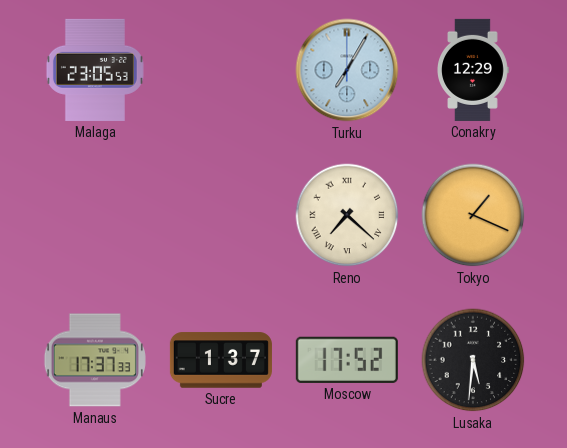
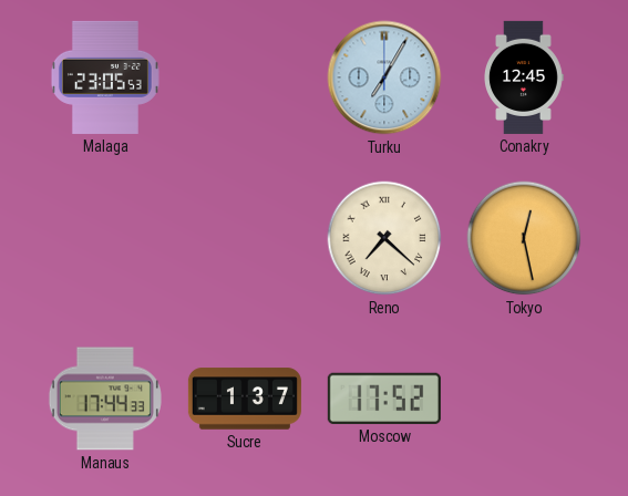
Conakry: 12:29 -> 12:45 (524, 77)
Tokyo: 1:19 -> 12:28 (524, 238)
Manaus: 17:37 -> 17:44 (105, 399)
Lusaka: 5:31 -> none (473, 360)
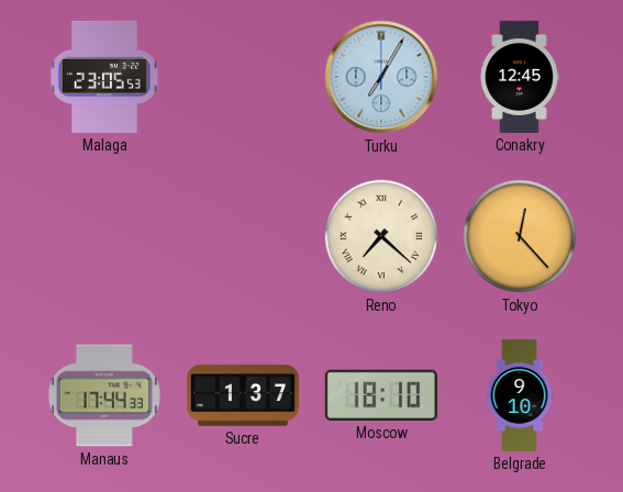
Tokyo: 12:28 -> 12:23 (520, 236)
Moscow: 17:52 -> 18:10 (381, 395)
Belgrade: none -> 9:10 (520, 395)
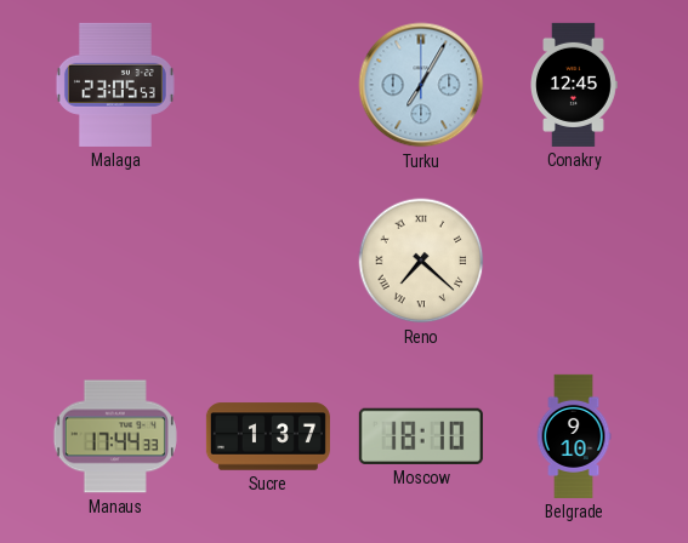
Tokyo: 12:23 -> none (520, 236)
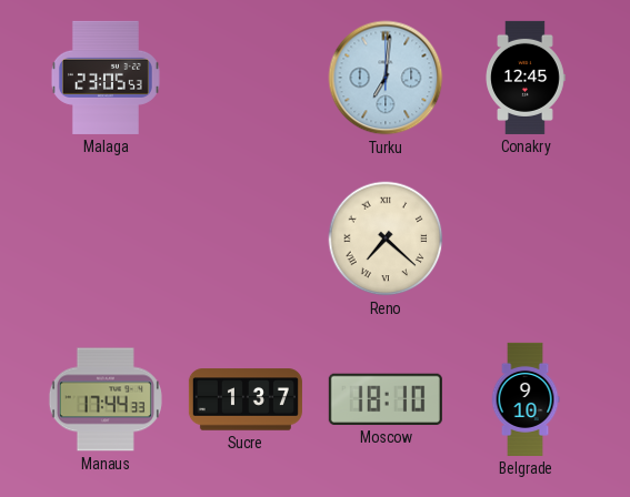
Turku: 7:05 -> 7:01 (386, 78)
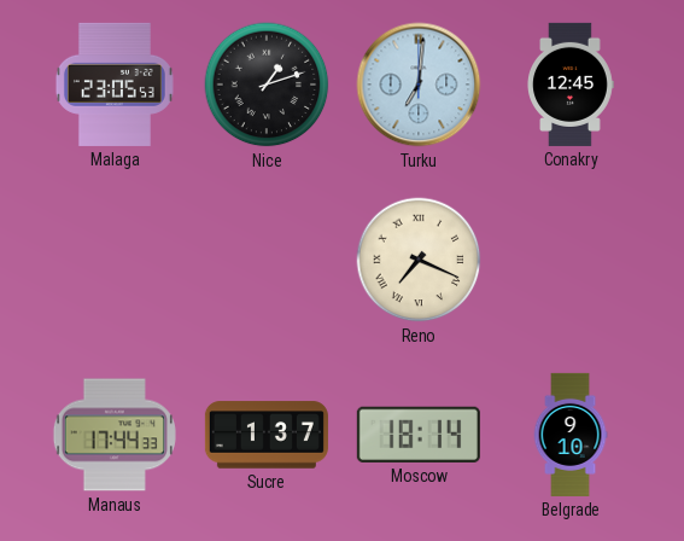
Nice: none -> 1:12 (267, 85)
Reno: 7:22 -> 7:19 (419, 260)
Moscow: 18:10 -> 18:14 (419, 435)
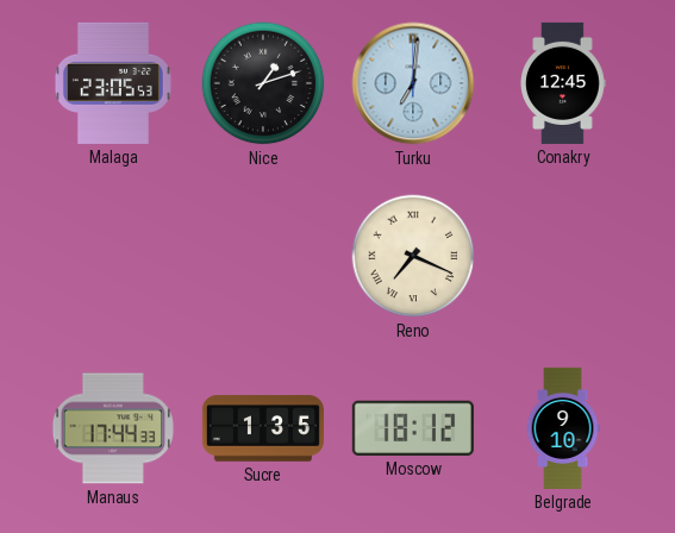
Sucre: 1:37 -> 1:35 (263, 428)
Moscow: 18:14 -> 18:12 (413, 428)
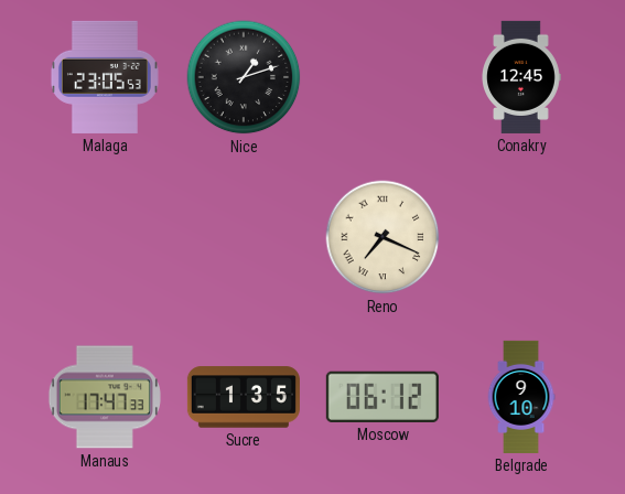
Turku: 7:01 -> none (413, 83)
Manaus: 17:44 -> 17:47 (105, 397)
Moscow: 18:12 -> 06:12 (382, 397)
